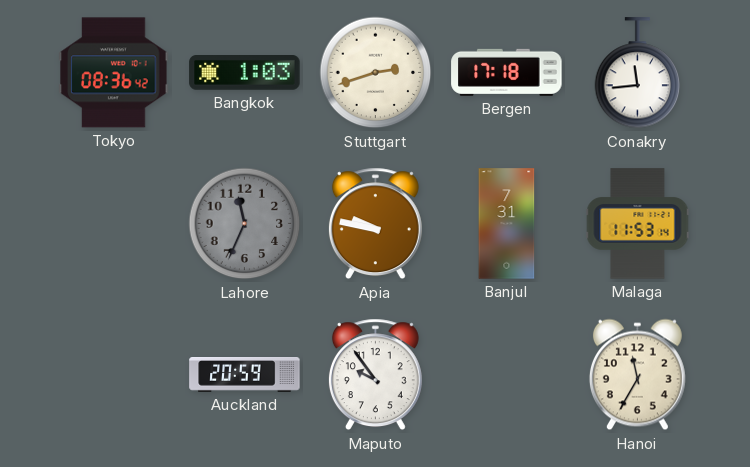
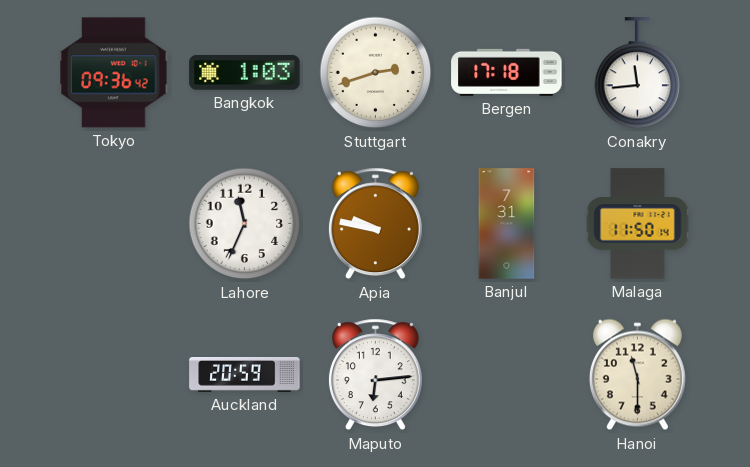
Tokyo: 08:36 -> 09:36 (114, 73)
Lahore dial: grey -> white (245, 224)
Malaga: 11:53 -> 11:50 (638, 224)
Maputo: 9:54 -> 6:14 (375, 375)
Hanoi: 11:35 -> 11:30 (637, 375)
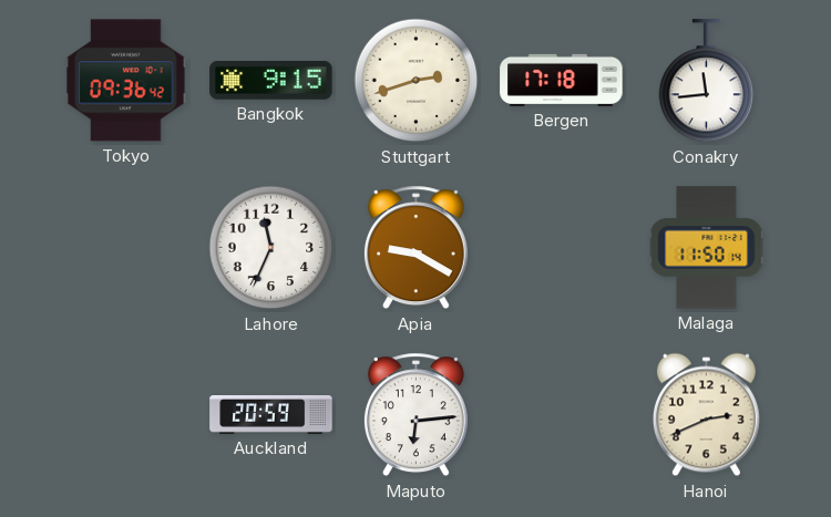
Bangkok: 1:03 -> 9:15 (271, 81)
Apia: 9:47 -> 9:20 (416, 248)
Banjul: 7:31 -> none (507, 224)
Hanoi: 11:30 -> 2:41 (706, 415)
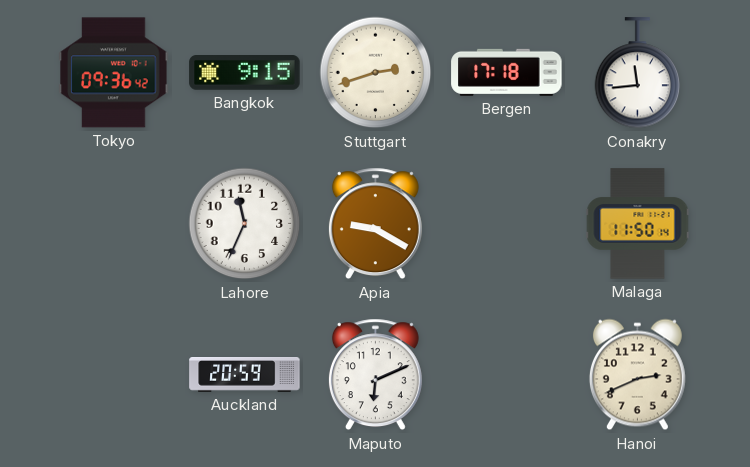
Maputo: 6:14 -> 6:11 (375, 375)
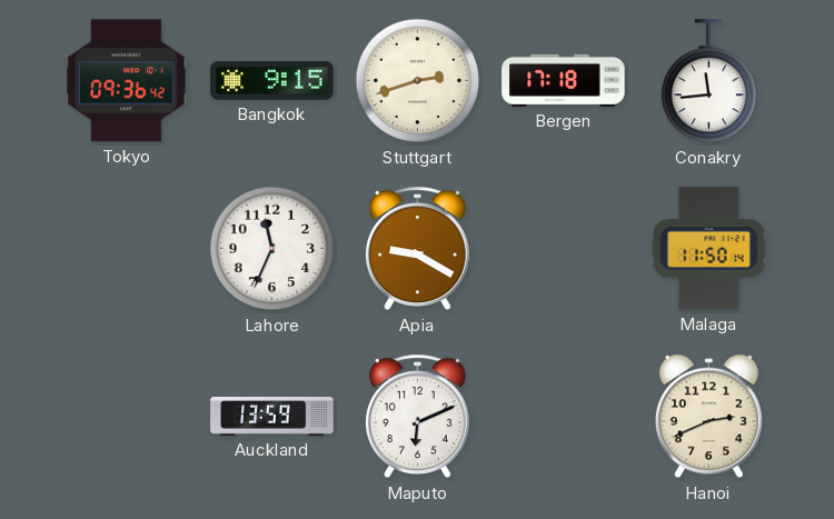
Auckland: 20:59 -> 13:59 (272, 417)
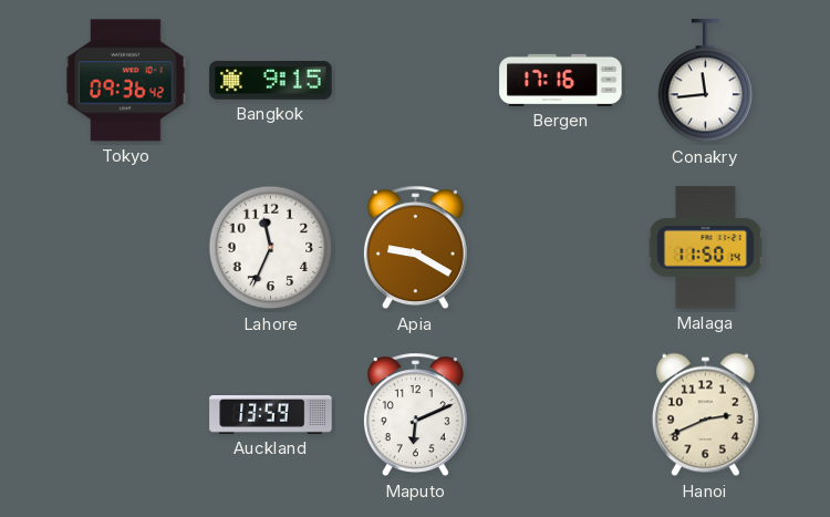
Stuttgart: 2:42 -> none (418, 81)
Bergen: 17:18 -> 17:16 (561, 80)
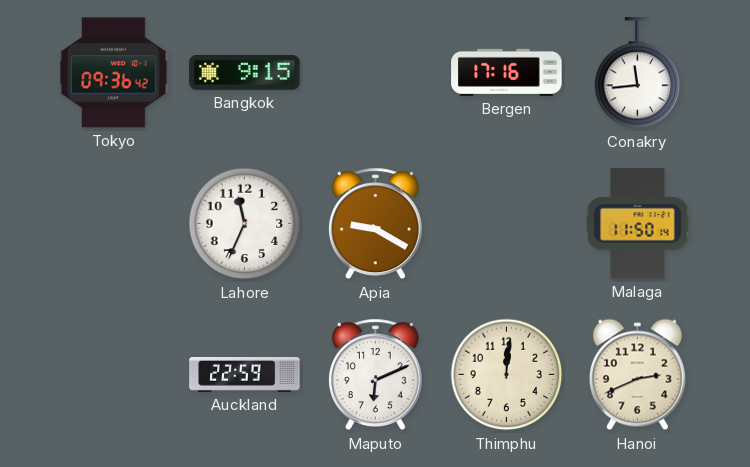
Auckland: 13:59 -> 22:59 (245, 375)
Thimphu: none -> 12:01 (507, 375)
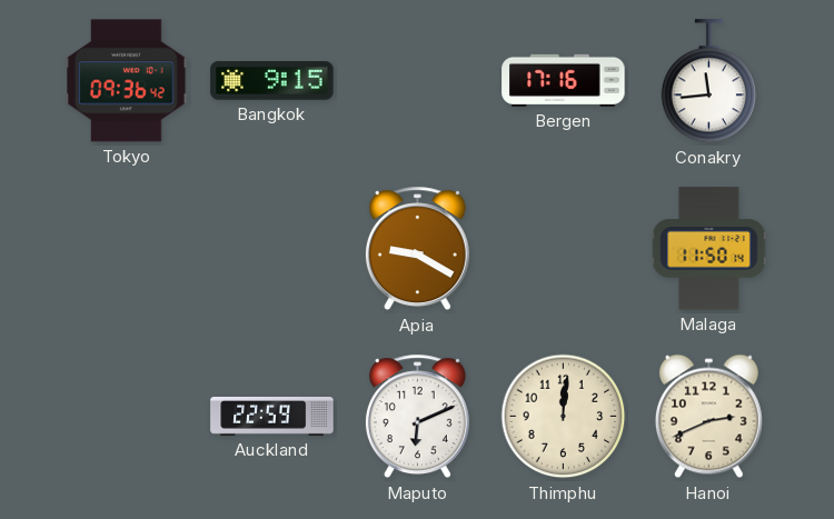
Lahore: 11:34 -> none (245, 224)
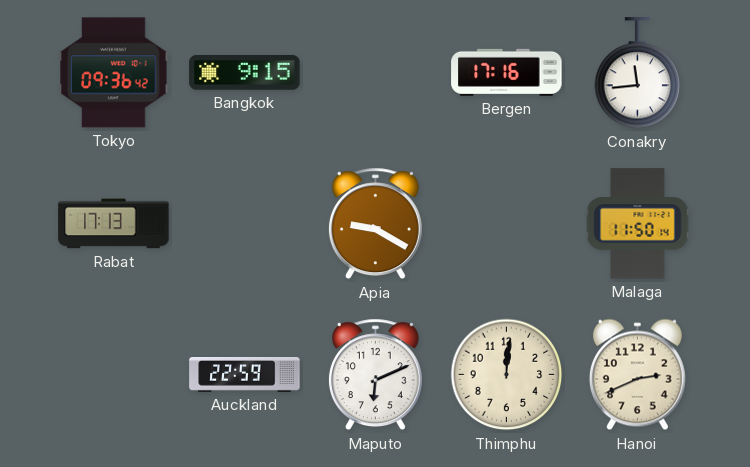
Rabat: none -> 17:13 (114, 224)
